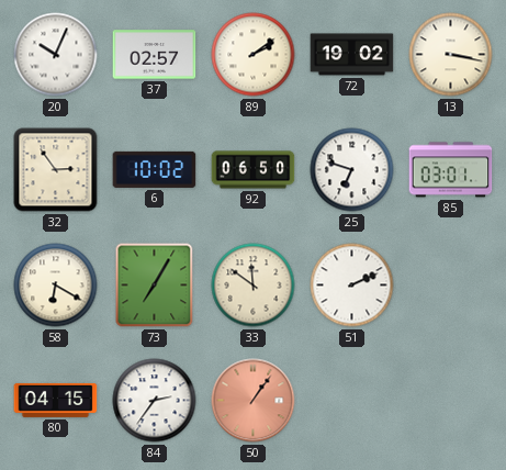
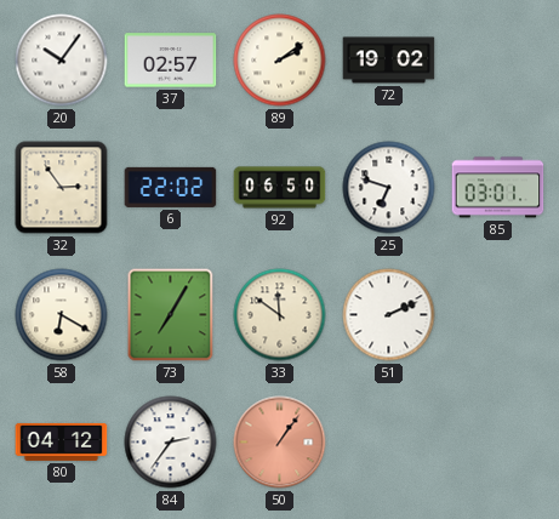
20: 10:04 -> 10:06 (62, 61)
13: 3:17 -> none (451, 55)
6: 10:02 -> 22:02 (171, 187)
80: 04:15 -> 04:12 (62, 441)
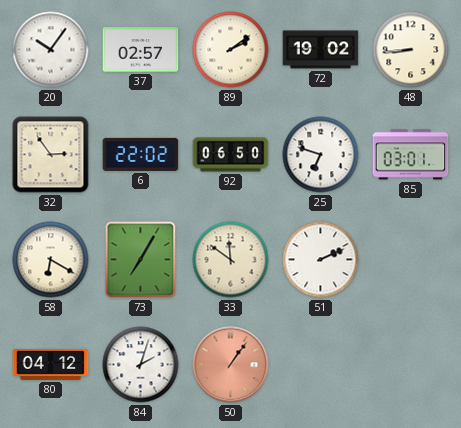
48: none -> 8:44 (411, 50)
84: 2:36 -> 2:03 (141, 365)
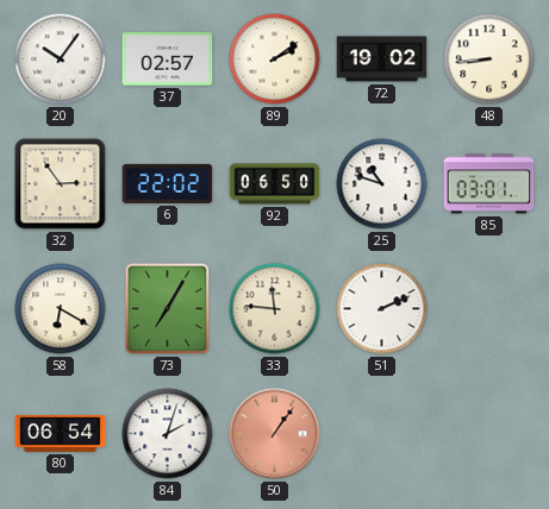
25: 6:48 -> 10:48 (382, 184)
33: 11:51 -> 11:46 (275, 309)
80: 04:12 -> 06:54 (61, 433)
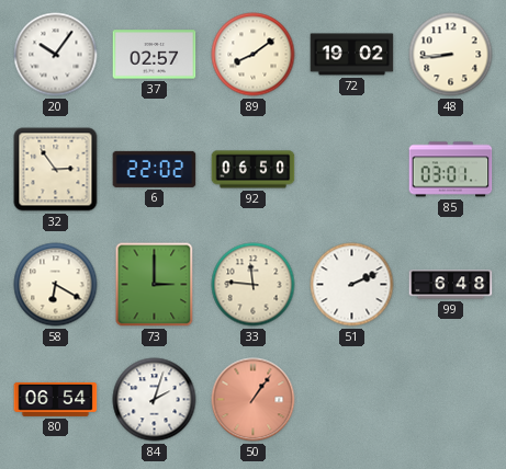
89: 2:09 -> 8:09 (254, 55)
25: 10:48 -> none (382, 184)
73: 7:05 -> 3:00 (155, 285)
99: none -> 6:48 (451, 285)
